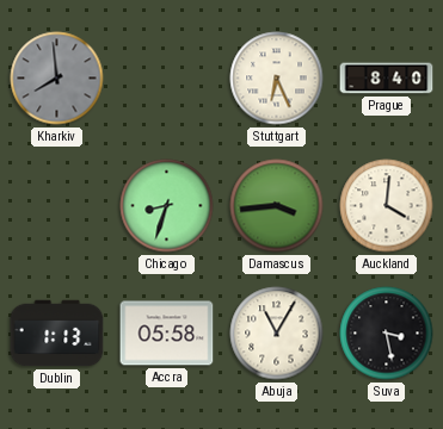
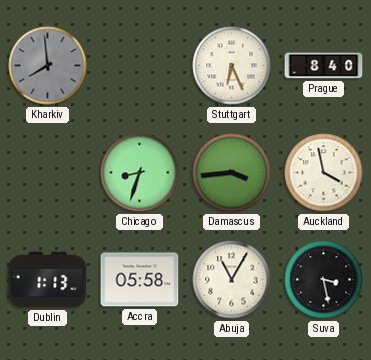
Auckland: 4:01 -> 3:58 (324, 173)
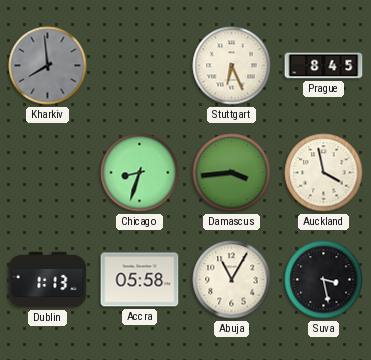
Prague: 8:40 -> 8:45 (324, 66)
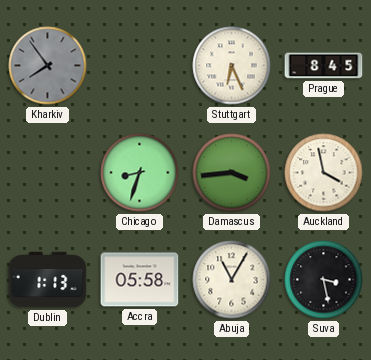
Kharkiv: 7:59 -> 7:54 (48, 66)
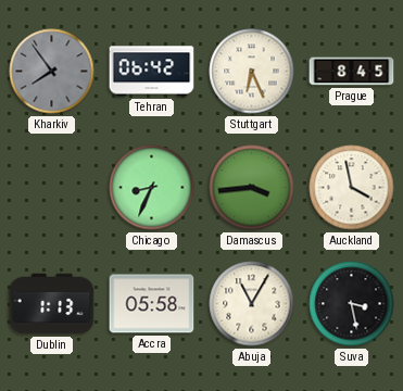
Tehran: none -> 06:42 (152, 72)
Chicago: 8:33 -> 8:34 (152, 188)
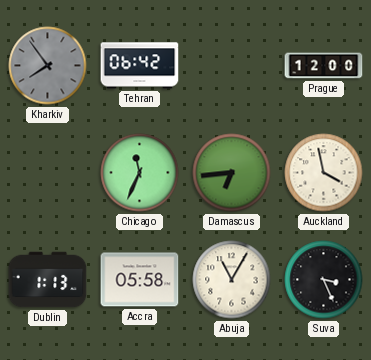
Stuttgart: 6:26 -> none (252, 72)
Prague: 8:45 -> 12:00 (324, 66)
Chicago: 8:34 -> 11:34 (140, 173)
Damascus: 3:44 -> 6:44 (232, 173)
Suva: 3:28 -> 3:26 (324, 280)
